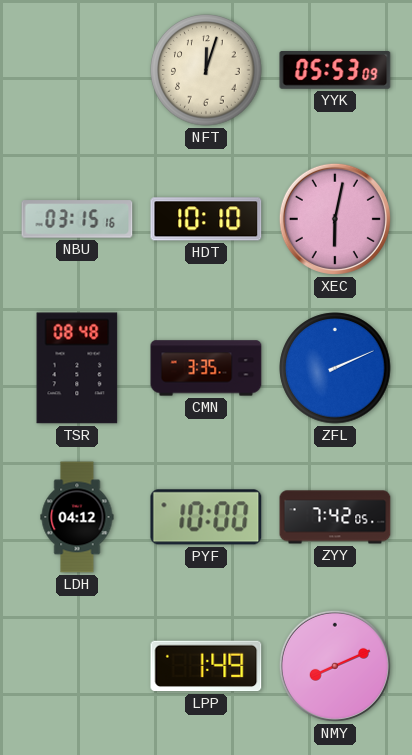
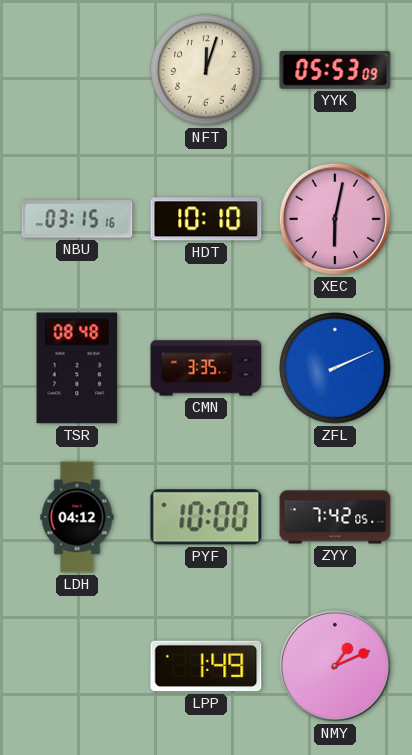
NMY: 8:11 -> 1:11 (335, 666)
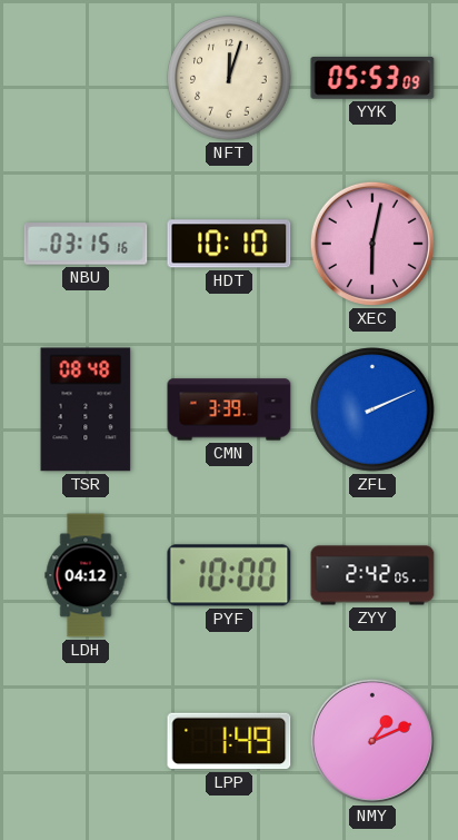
CMN: 3:35 -> 3:39 (229, 409)
ZYY: 7:42 -> 2:42 (372, 575)
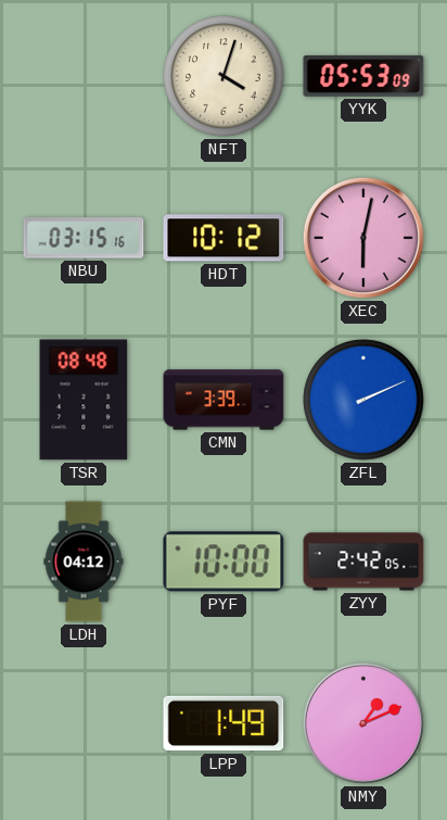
NFT: 12:03 -> 4:03 (224, 76)
HDT: 10:10 -> 10:12 (224, 238)
